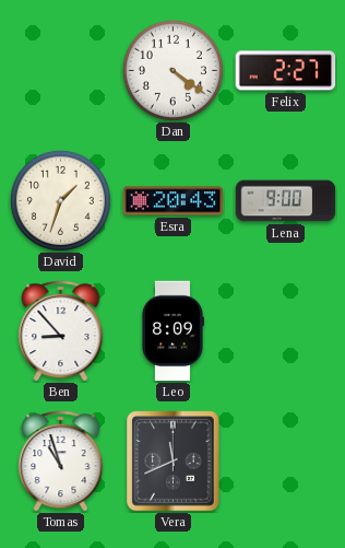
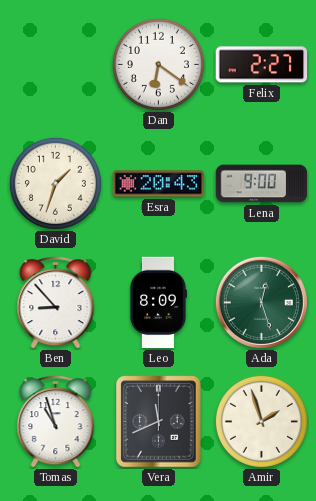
Dan: 4:21 -> 6:21 (158, 64)
Ada: none -> 12:27 (261, 302)
Amir: none -> 1:57 (261, 421)
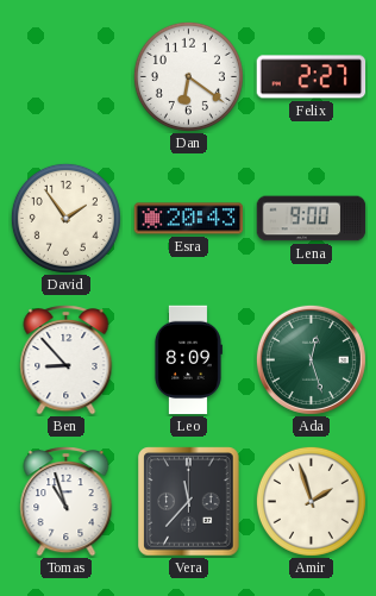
David: 1:33 -> 1:54 (65, 218)
Vera: 11:41 -> 11:37 (189, 502)
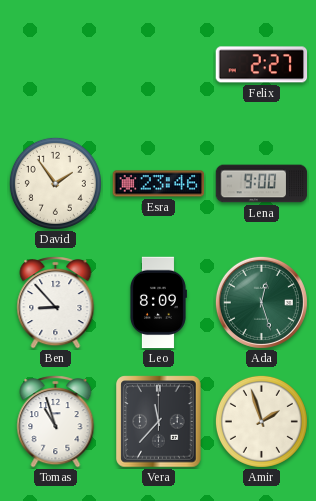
Dan: 6:21 -> none (188, 76)
Esra: 20:43 -> 23:46 (159, 184)
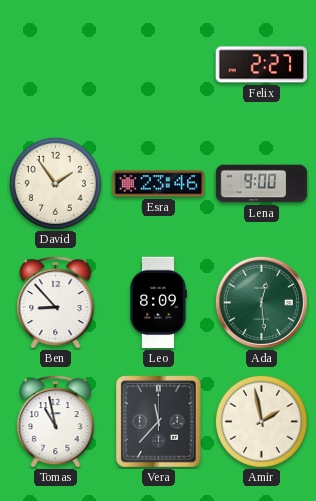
Ada: 12:27 -> 12:29 (261, 302)
Tomas: 10:57 -> 10:58 (56, 422)
Amir: 1:57 -> 1:58 (261, 421)
